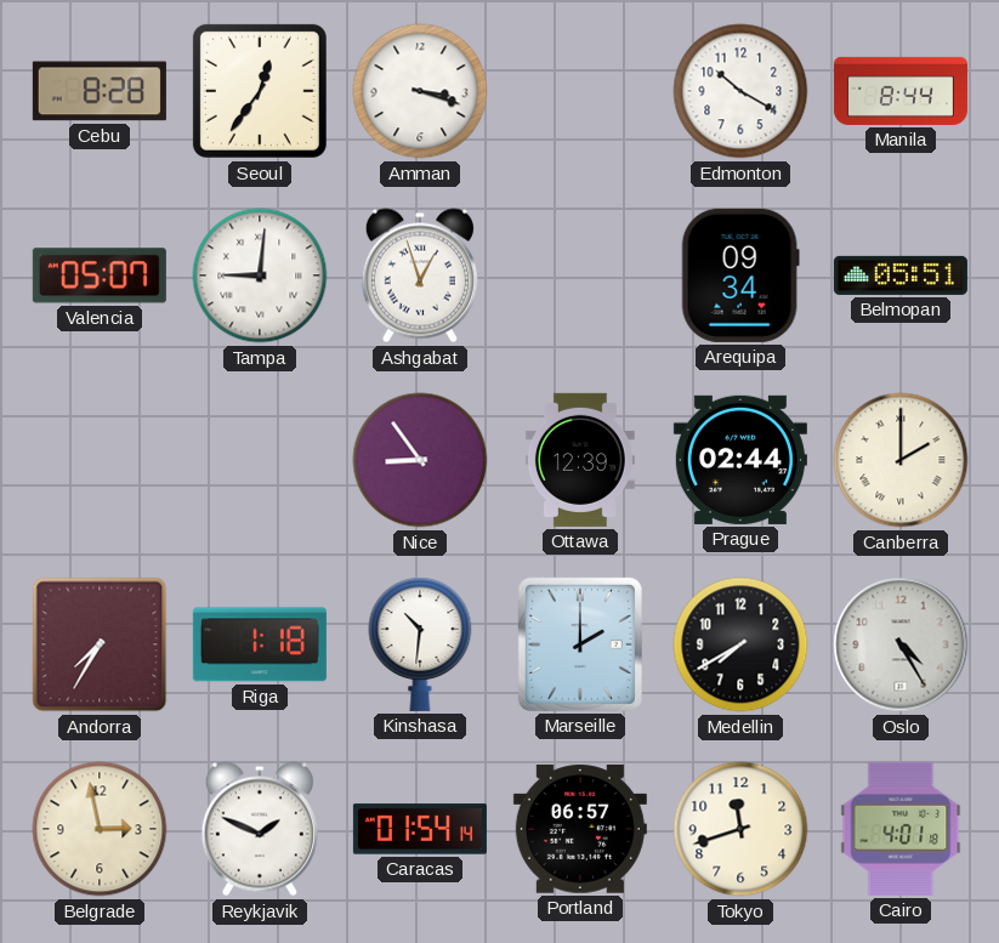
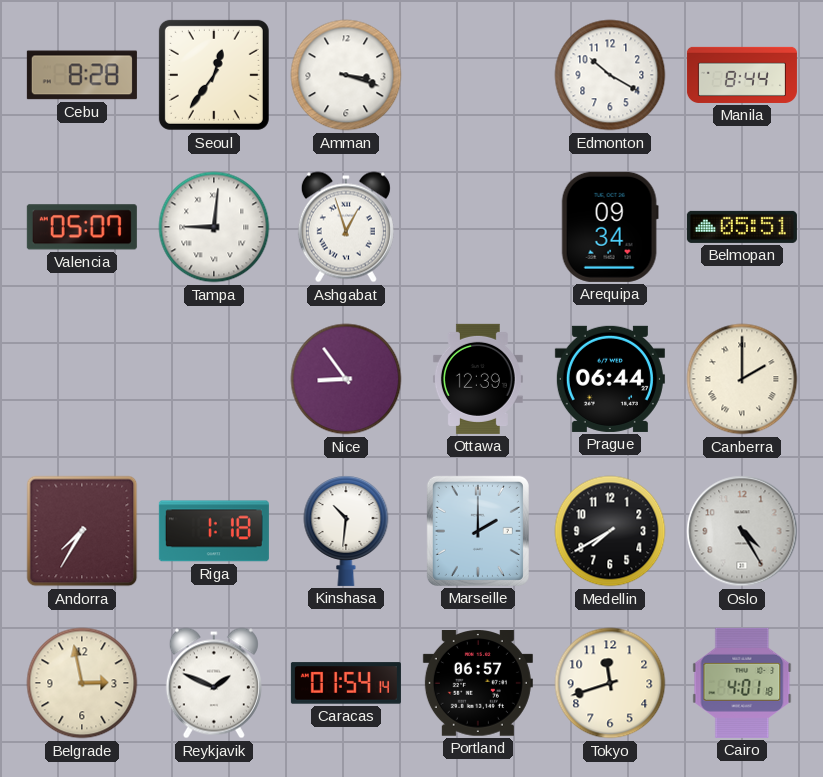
Prague: 02:44 -> 06:44 (610, 379)
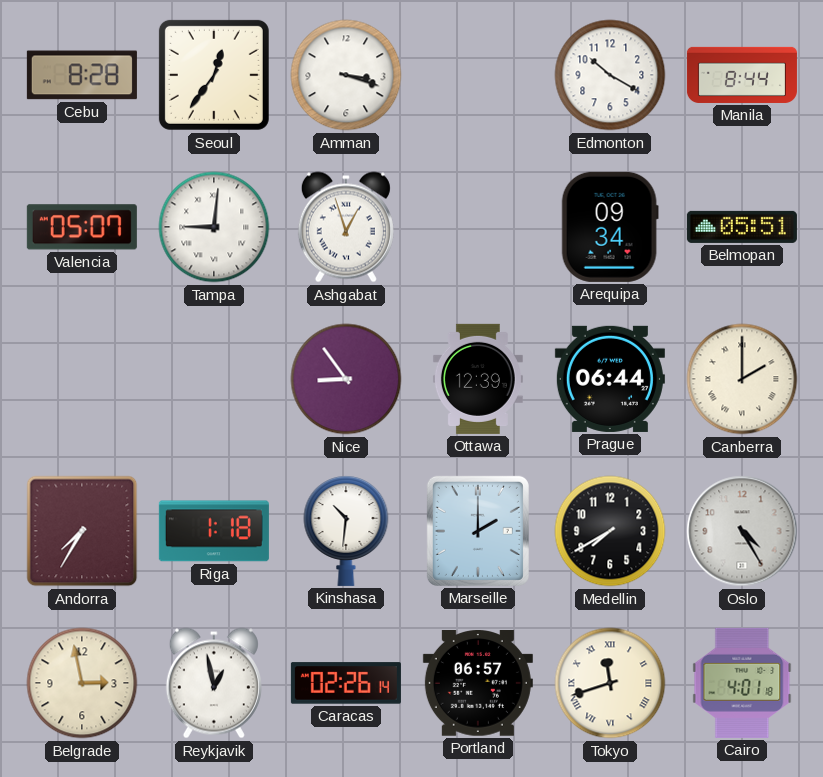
Reykjavik: 1:49 -> 12:58 (214, 683)
Caracas: 01:54 -> 02:26 (346, 683)
Tokyo numerals: Arabic -> Roman (610, 683)
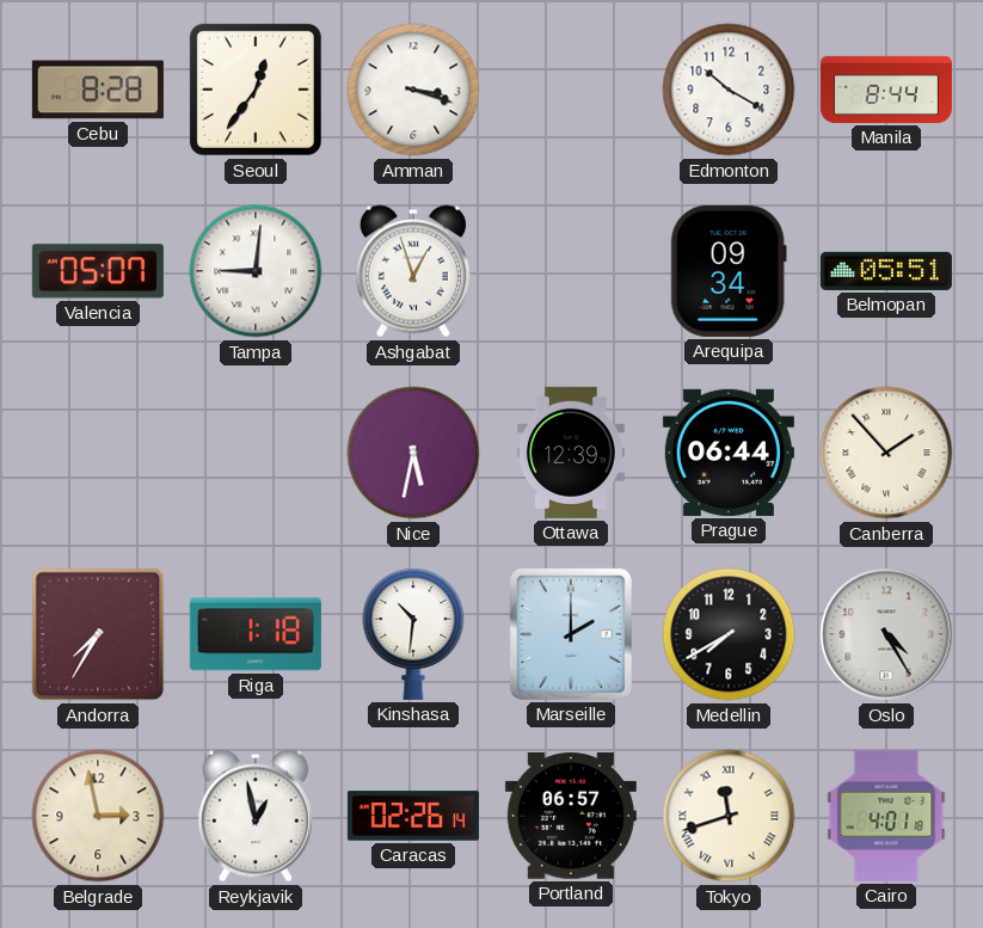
Nice: 8:54 -> 5:32 (413, 453)
Canberra: 2:00 -> 1:53 (886, 453)
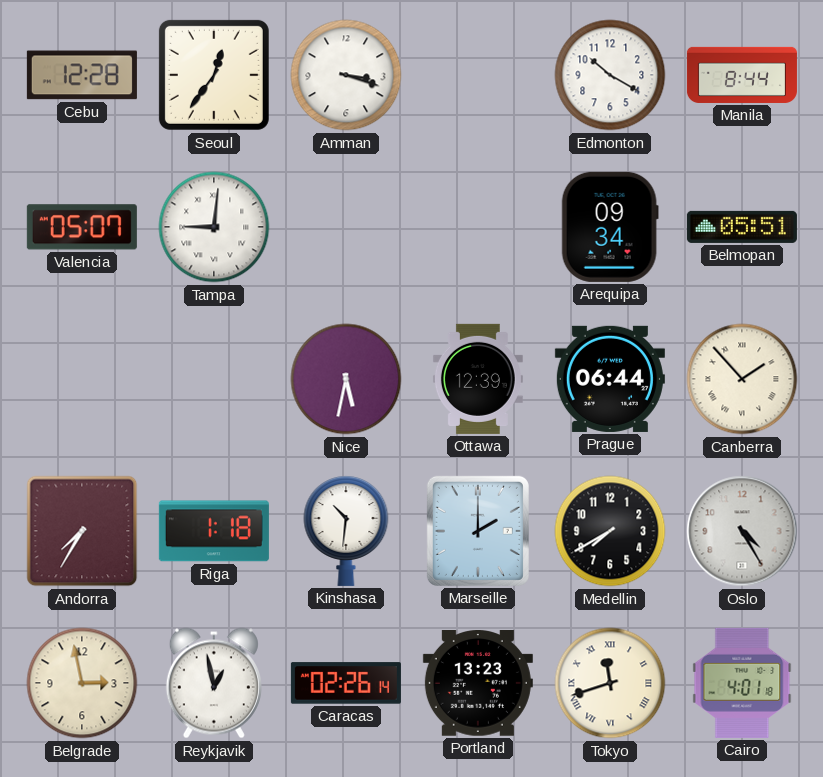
Cebu: 8:28 -> 12:28 (82, 75)
Ashgabat: 12:57 -> none (413, 271)
Portland: 06:57 -> 13:23 (478, 684)
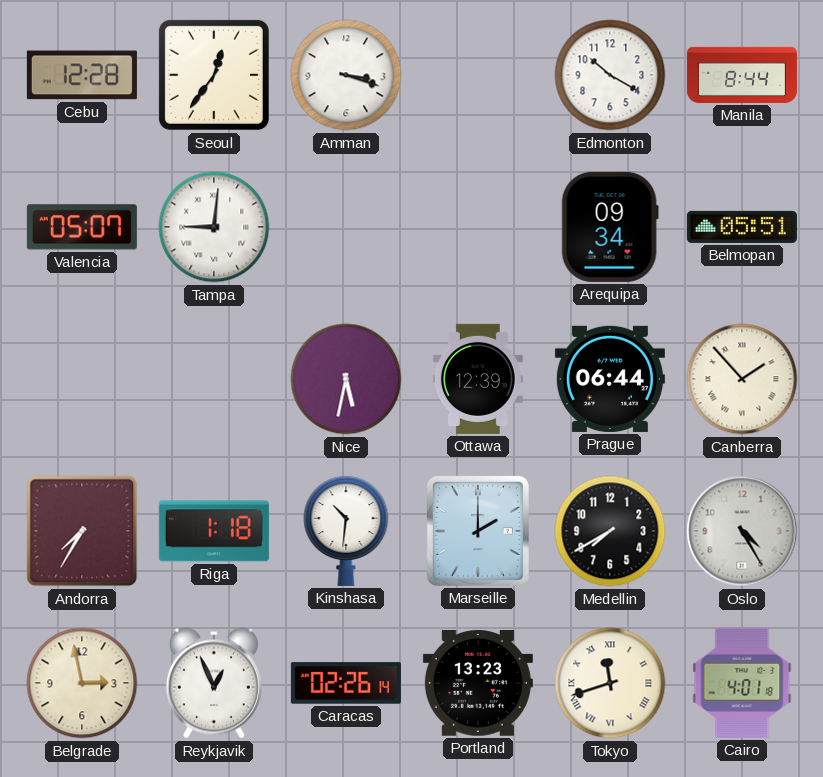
Reykjavik: 12:58 -> 12:56 (214, 683)
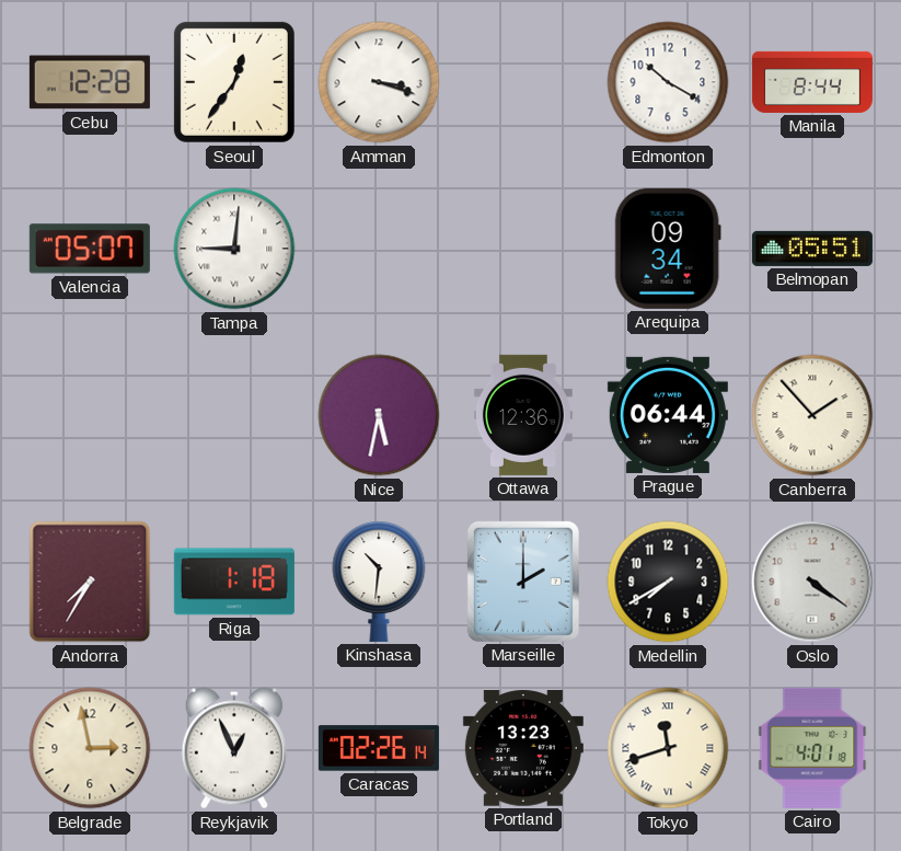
Ottawa: 12:39 -> 12:36 (523, 415)
Oslo: 4:25 -> 4:21 (812, 582)
